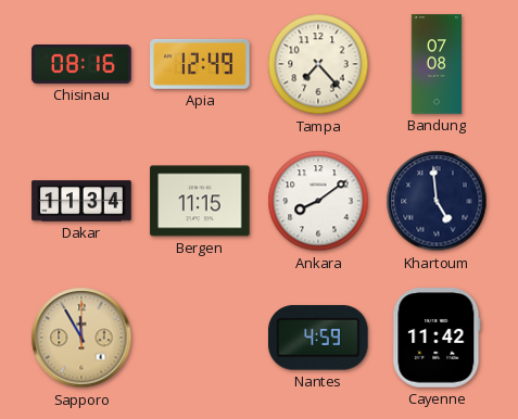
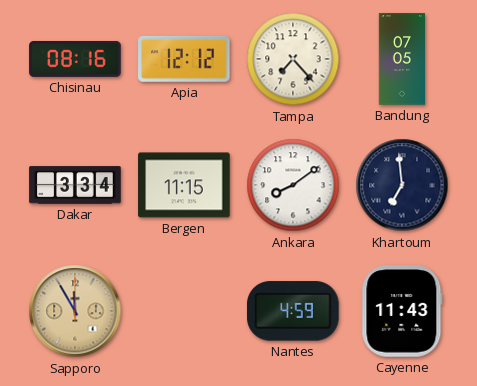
Apia: 12:49 -> 12:12 (184, 59)
Bandung: 07:08 -> 07:05 (401, 59)
Dakar: 11:34 -> 3:34 (75, 185)
Khartoum: 4:59 -> 6:59 (402, 185)
Cayenne: 11:42 -> 11:43 (402, 311)
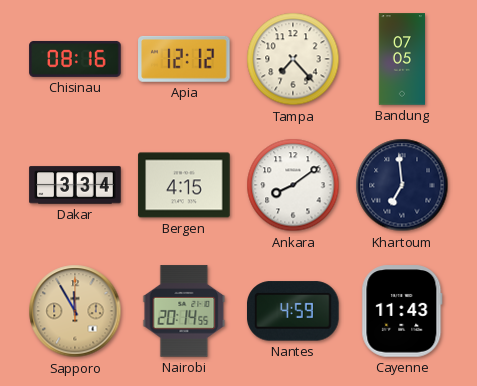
Bergen: 11:15 -> 4:15 (184, 185)
Nairobi: none -> 20:14 (184, 311)
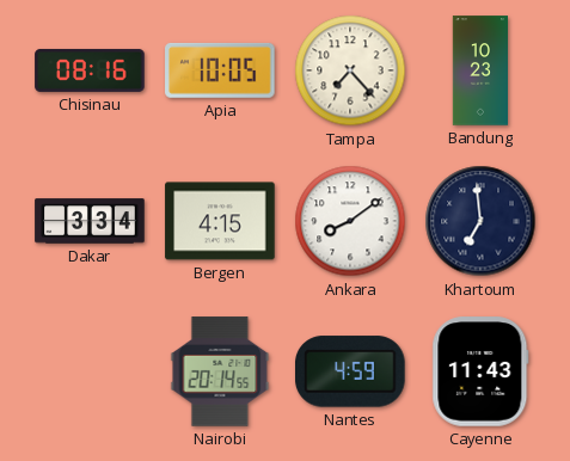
Apia: 12:12 -> 10:05 (220, 70)
Bandung: 07:05 -> 10:23 (479, 70)
Sapporo: 11:55 -> none (75, 311)
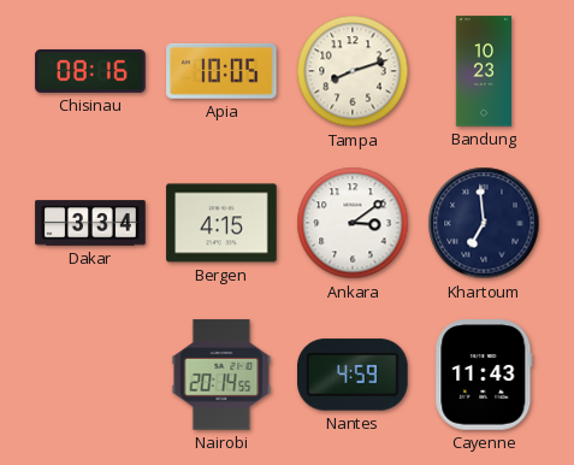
Tampa: 7:23 -> 8:12 (353, 71)
Ankara: 8:09 -> 3:09 (353, 223)
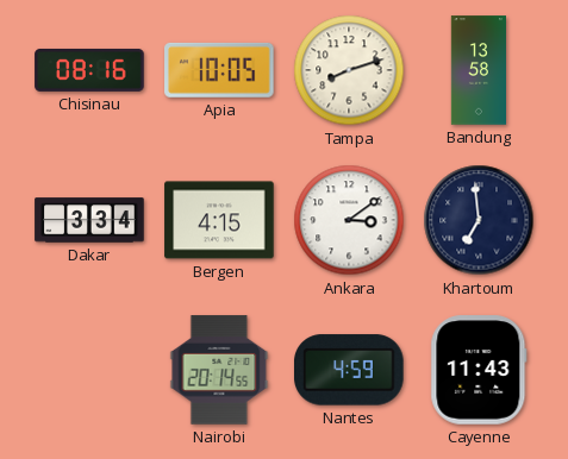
Bandung: 10:23 -> 13:58 (478, 70)
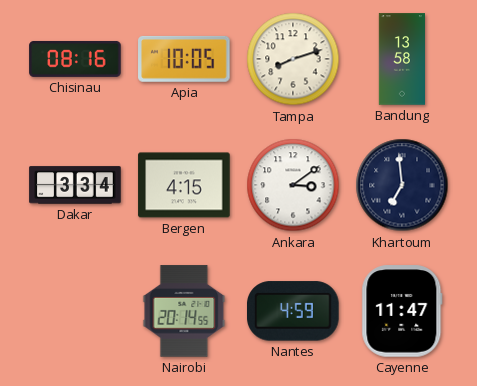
Cayenne: 11:43 -> 11:47 (402, 311)
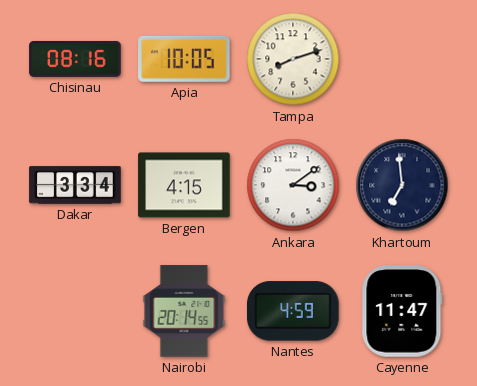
Bandung: 13:58 -> none (401, 59)
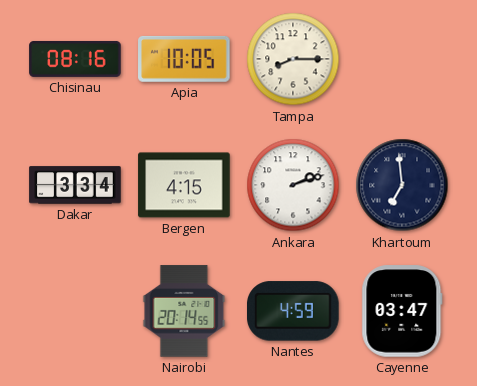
Tampa: 8:12 -> 8:15 (293, 59)
Ankara: 3:09 -> 2:12 (293, 185)
Cayenne: 11:47 -> 03:47 (402, 311)
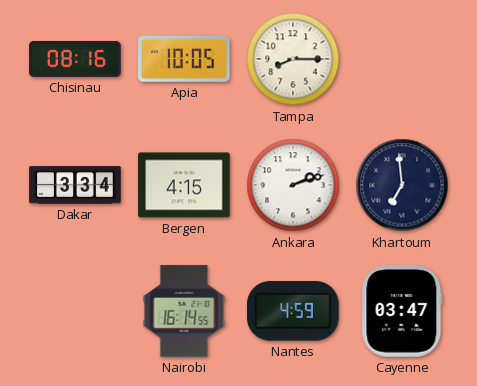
Nairobi: 20:14 -> 16:14 (184, 311)
